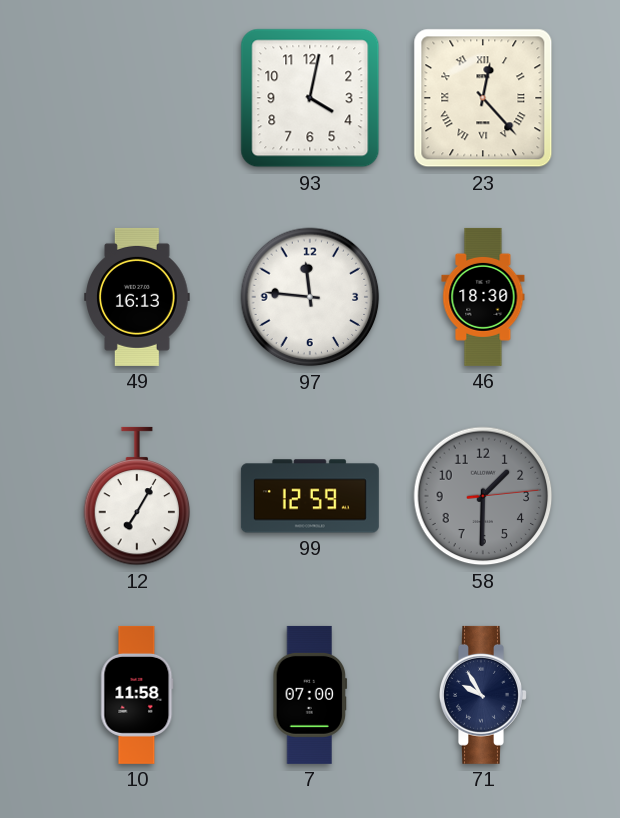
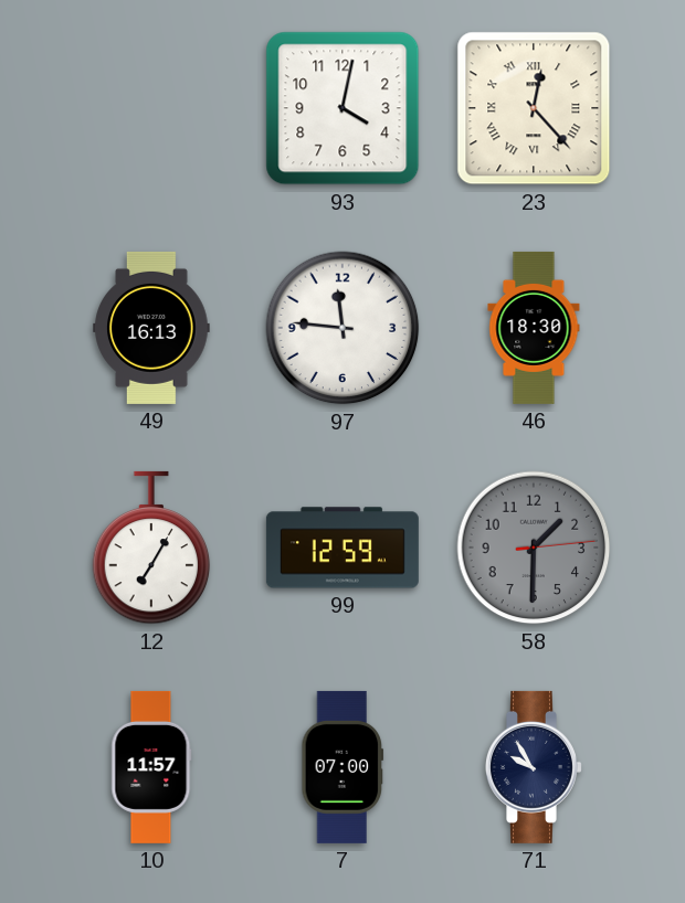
10: 11:58 -> 11:57 (151, 767)
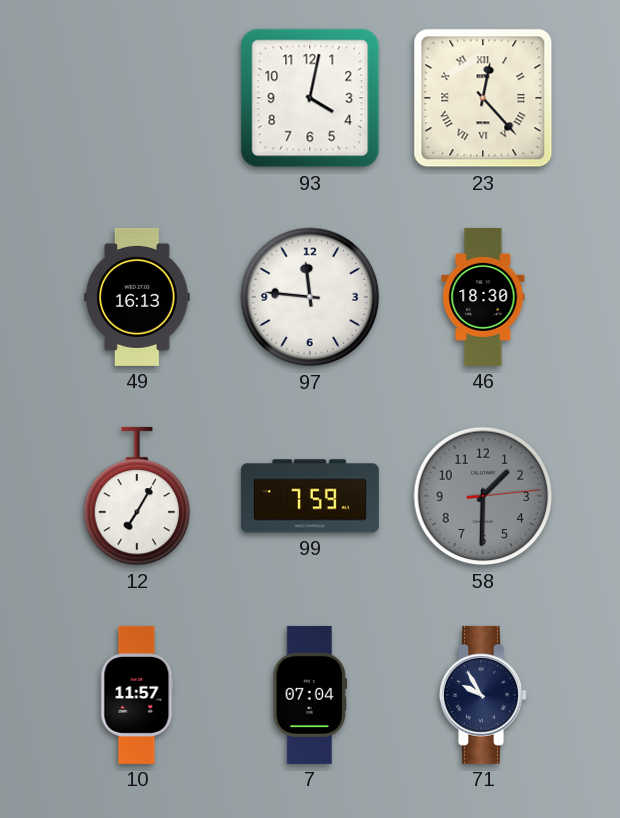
99: 12:59 -> 7:59 (310, 496)
7: 07:00 -> 07:04 (310, 695)
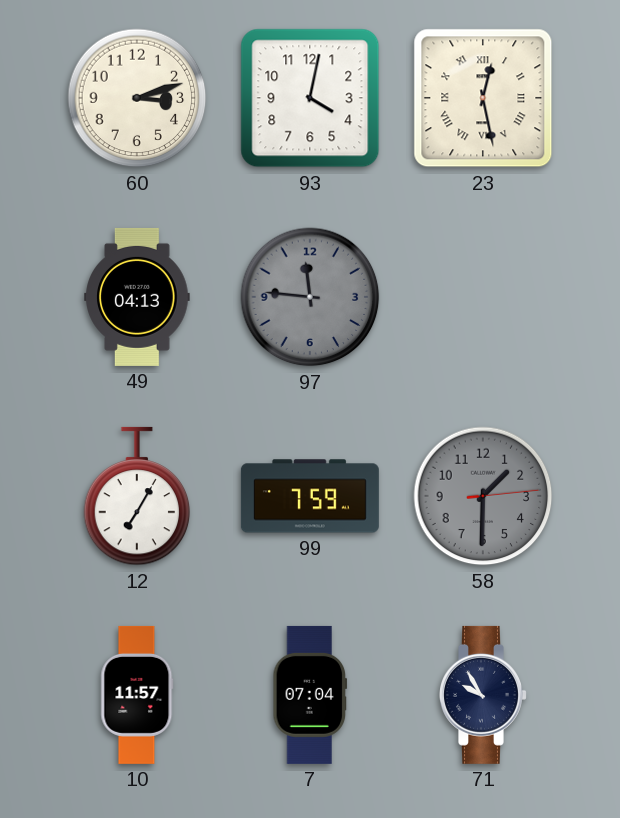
60: none -> 3:12 (137, 98)
23: 12:23 -> 12:28 (483, 98)
49: 16:13 -> 04:13 (137, 297)
97 dial: white -> grey (310, 297)
46: 18:30 -> none (483, 297)
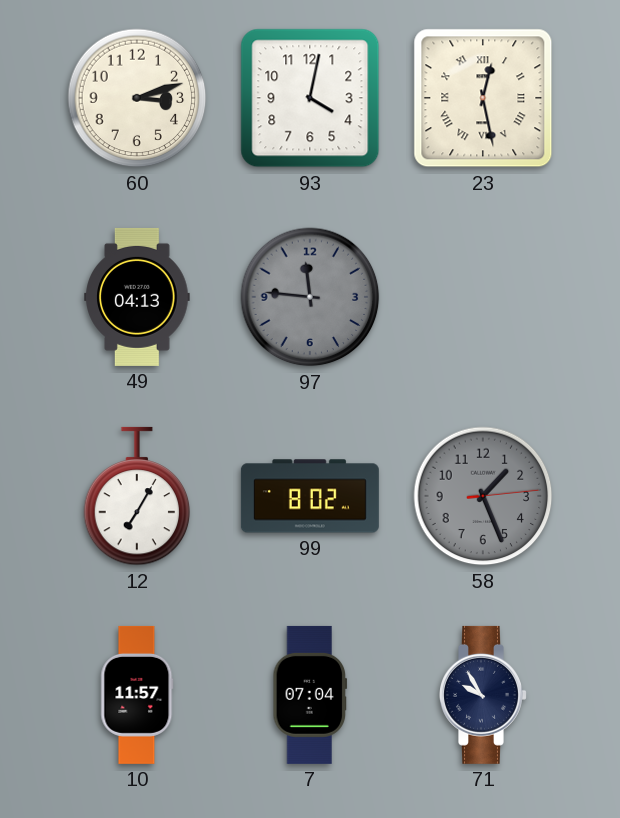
99: 7:59 -> 8:02 (310, 496)
58: 1:30 -> 1:26 (483, 496)
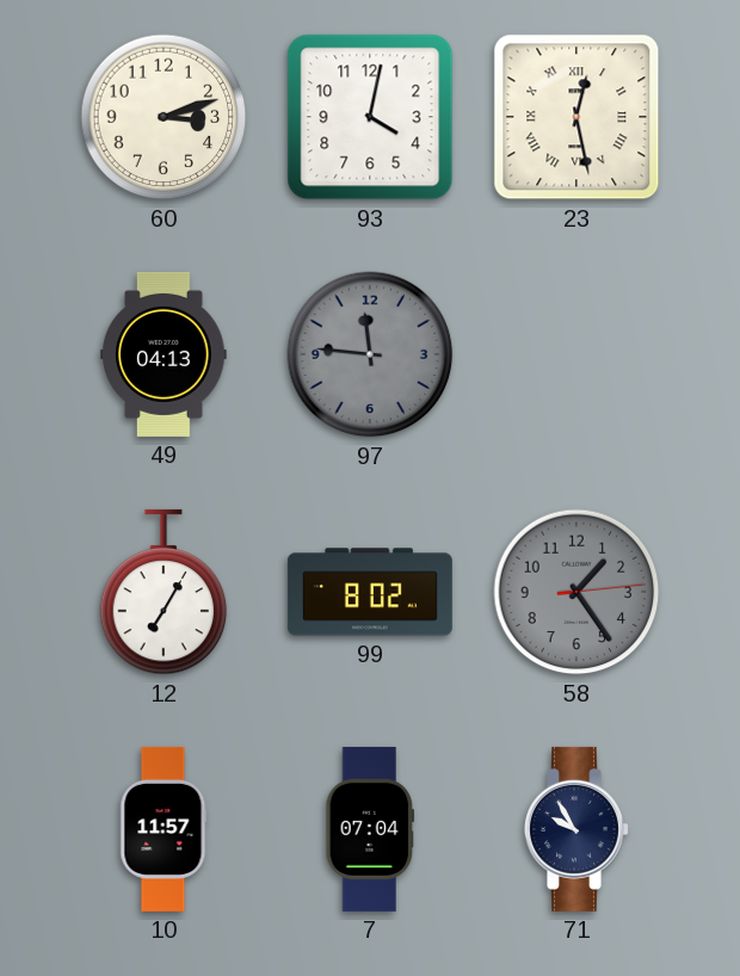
58: 1:26 -> 1:24 (576, 592)
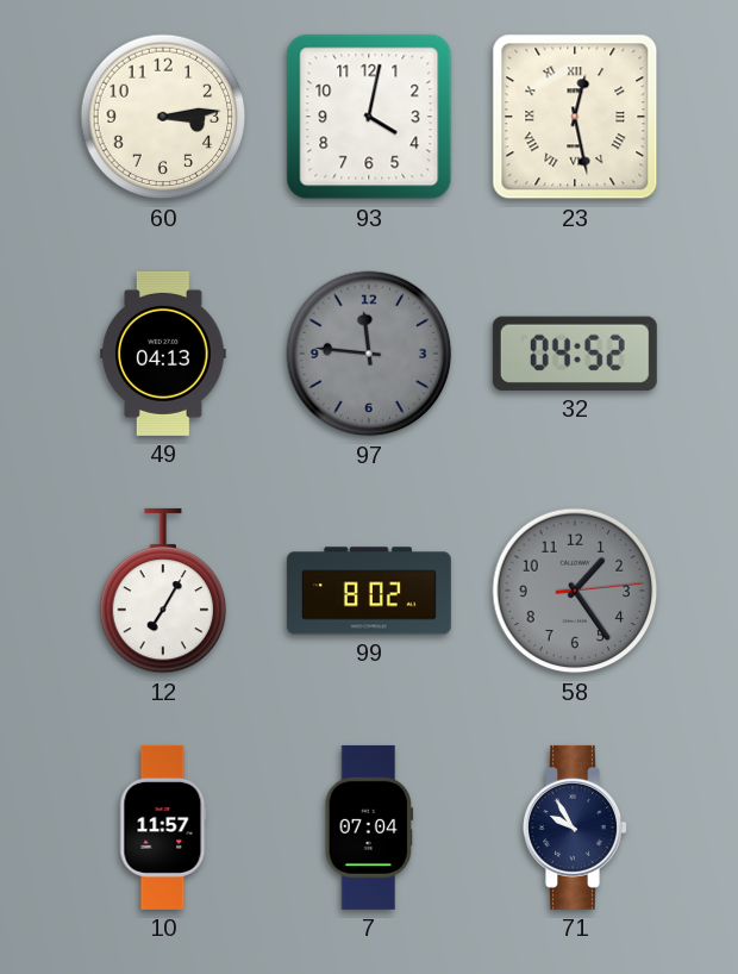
60: 3:12 -> 3:14 (163, 117)
32: none -> 04:52 (575, 354)
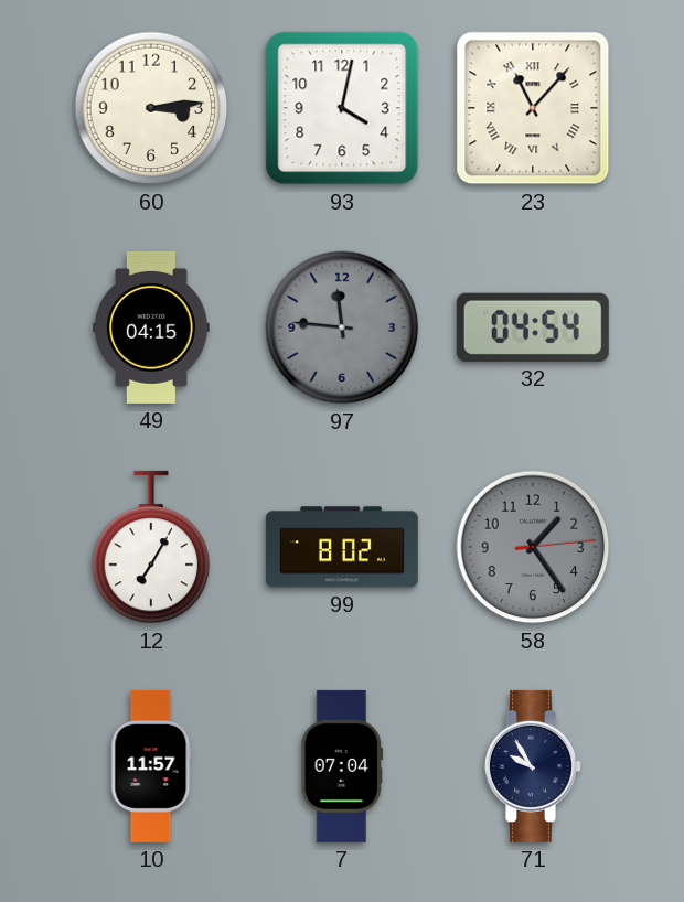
23: 12:28 -> 11:07 (533, 108)
49: 04:13 -> 04:15 (151, 327)
32: 04:52 -> 04:54 (533, 327)
